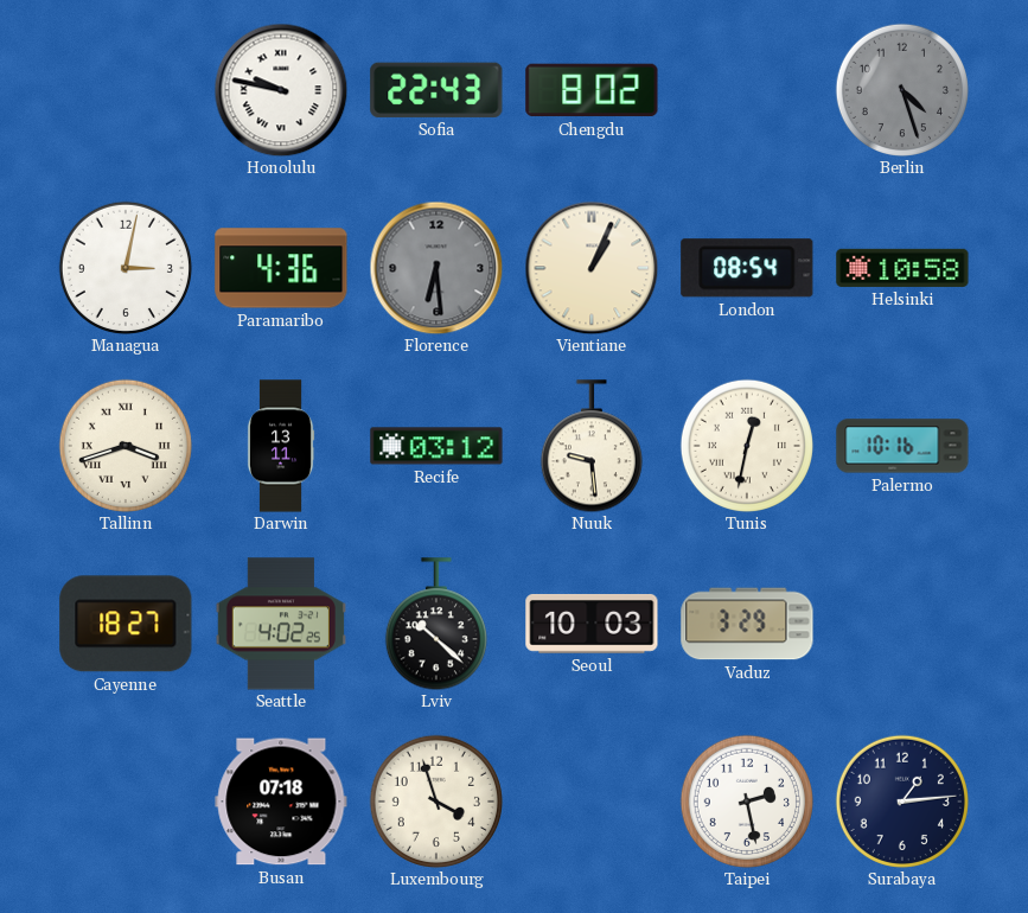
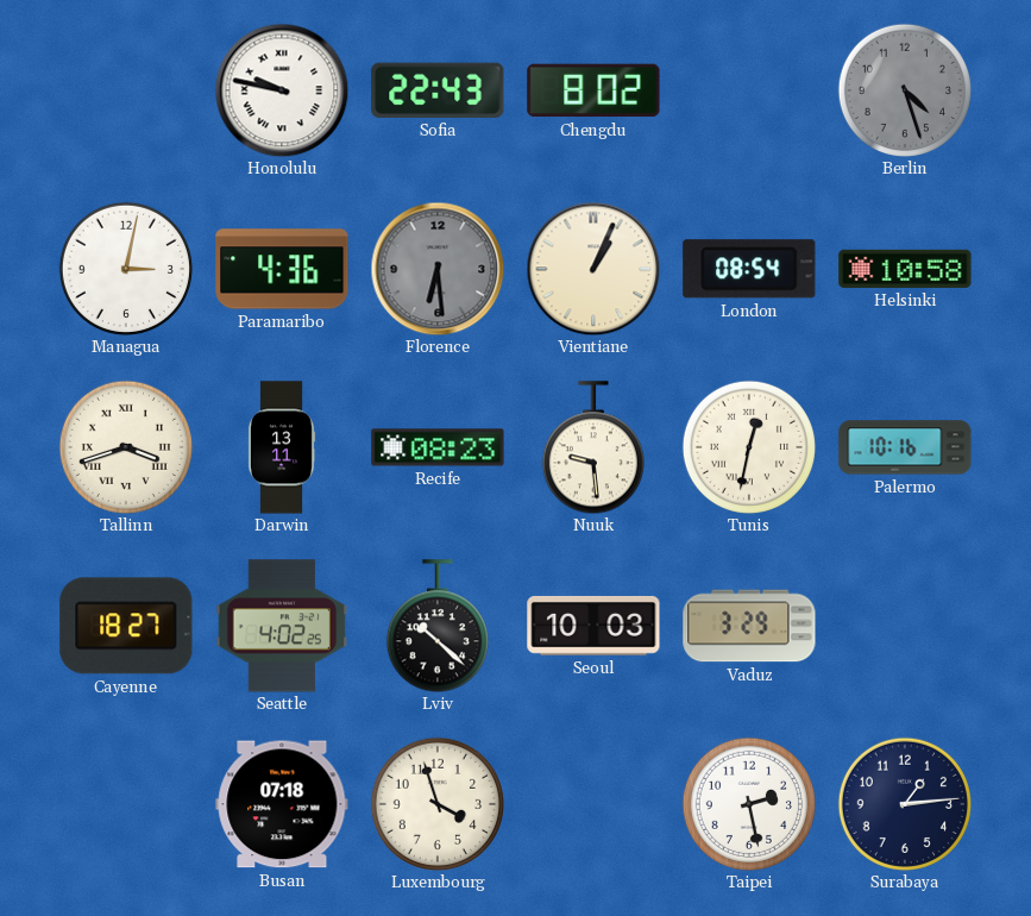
Recife: 03:12 -> 08:23 (438, 447)
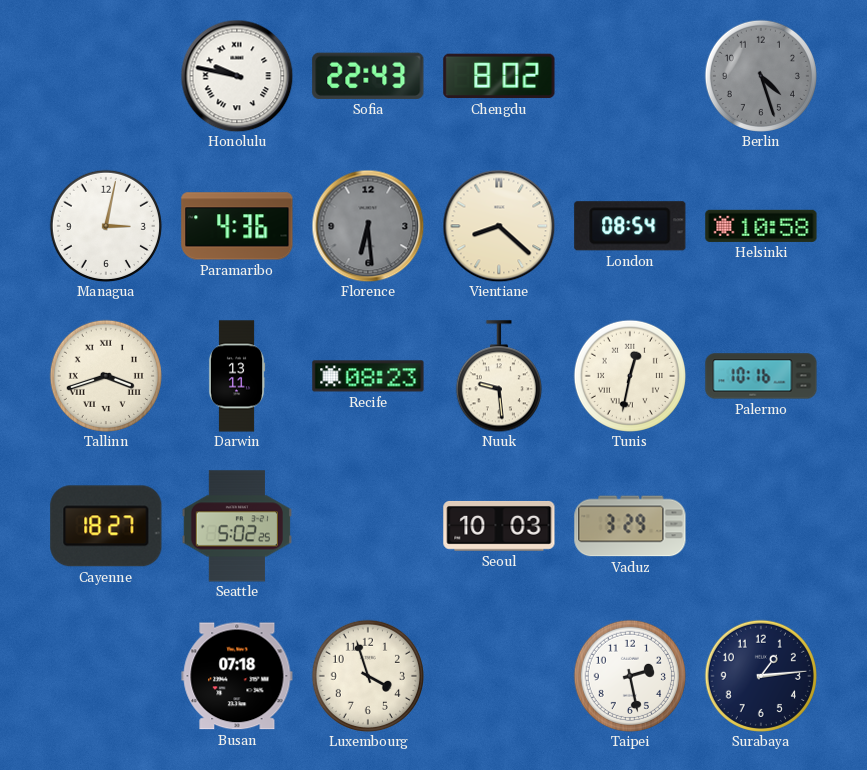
Vientiane: 1:04 -> 8:22 (499, 226)
Seattle: 4:02 -> 5:02 (236, 526)
Lviv: 10:22 -> none (438, 626)
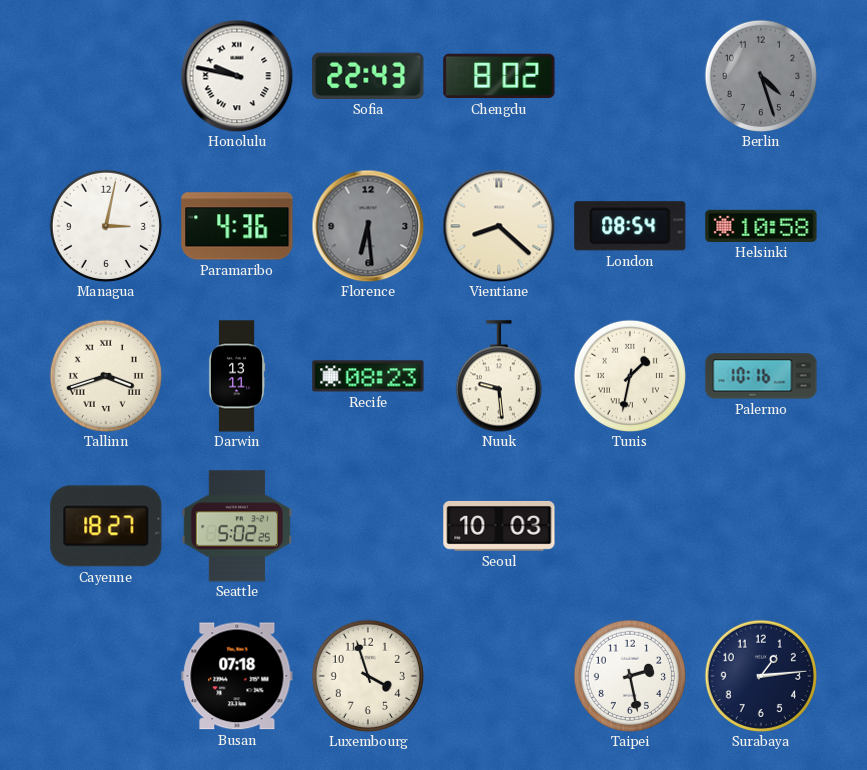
Tunis: 12:32 -> 1:32 (630, 376)
Vaduz: 3:29 -> none (630, 526)
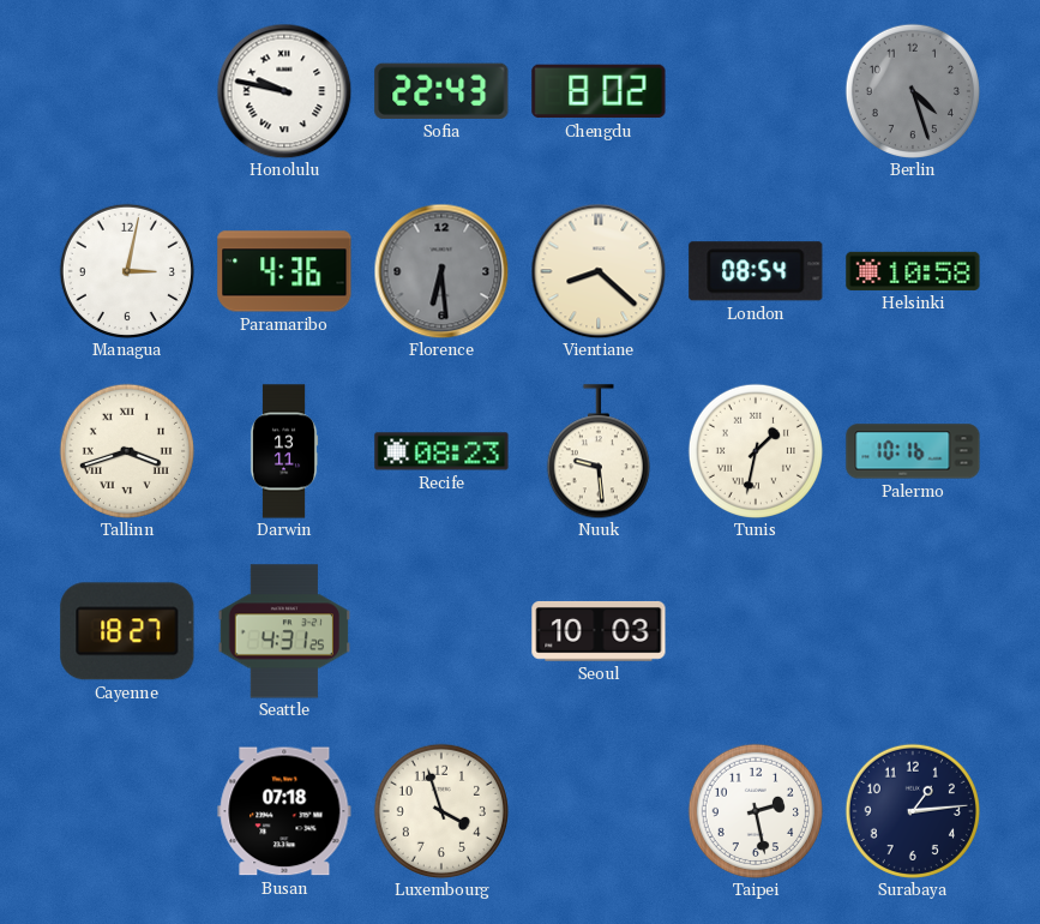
Seattle: 5:02 -> 4:31 (283, 631)
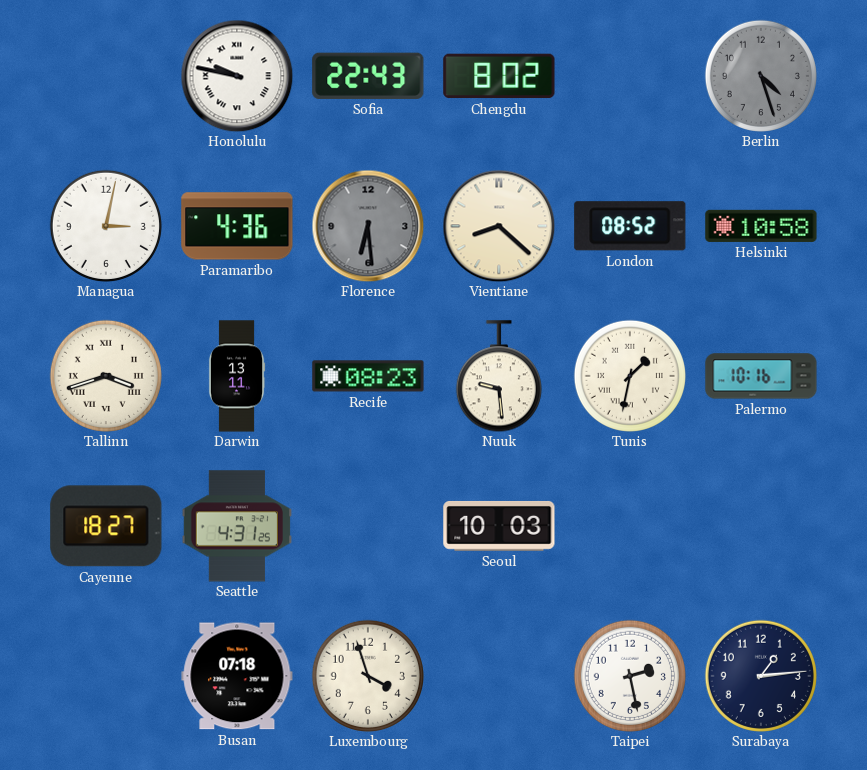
London: 08:54 -> 08:52 (630, 226)
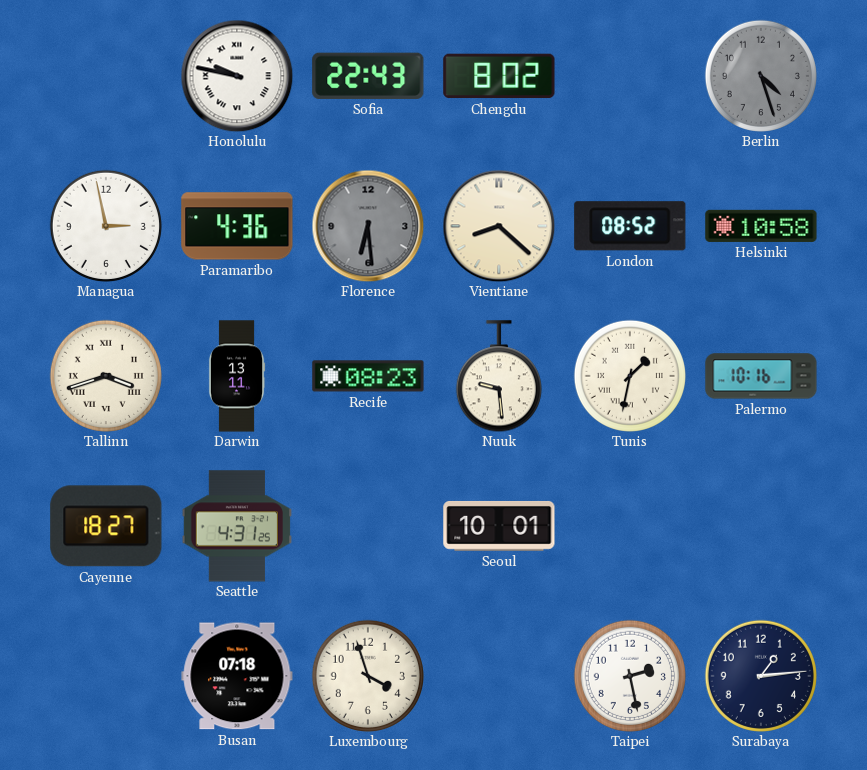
Managua: 3:02 -> 2:58 (106, 226)
Seoul: 10:03 -> 10:01 (499, 526)
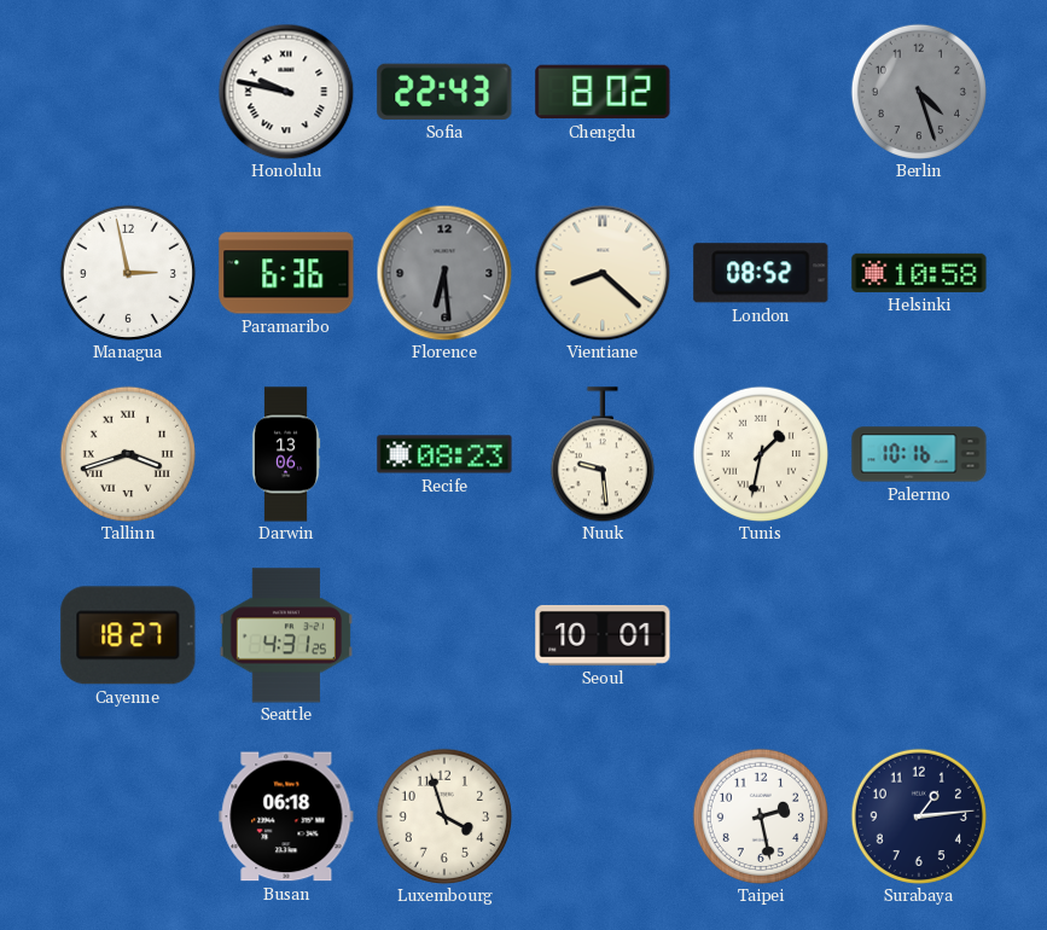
Paramaribo: 4:36 -> 6:36 (286, 273)
Darwin: 13:11 -> 13:06 (286, 454)
Busan: 07:18 -> 06:18 (286, 816)
